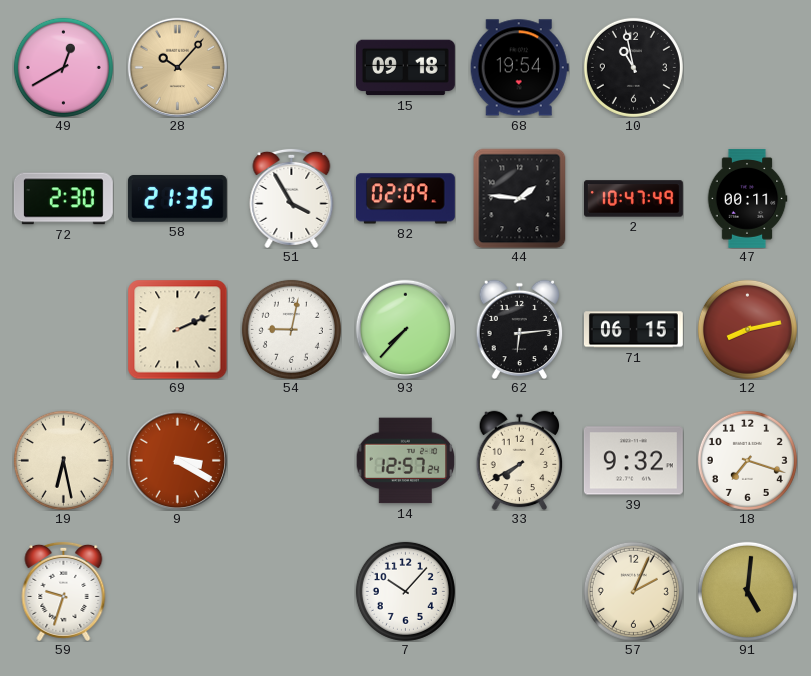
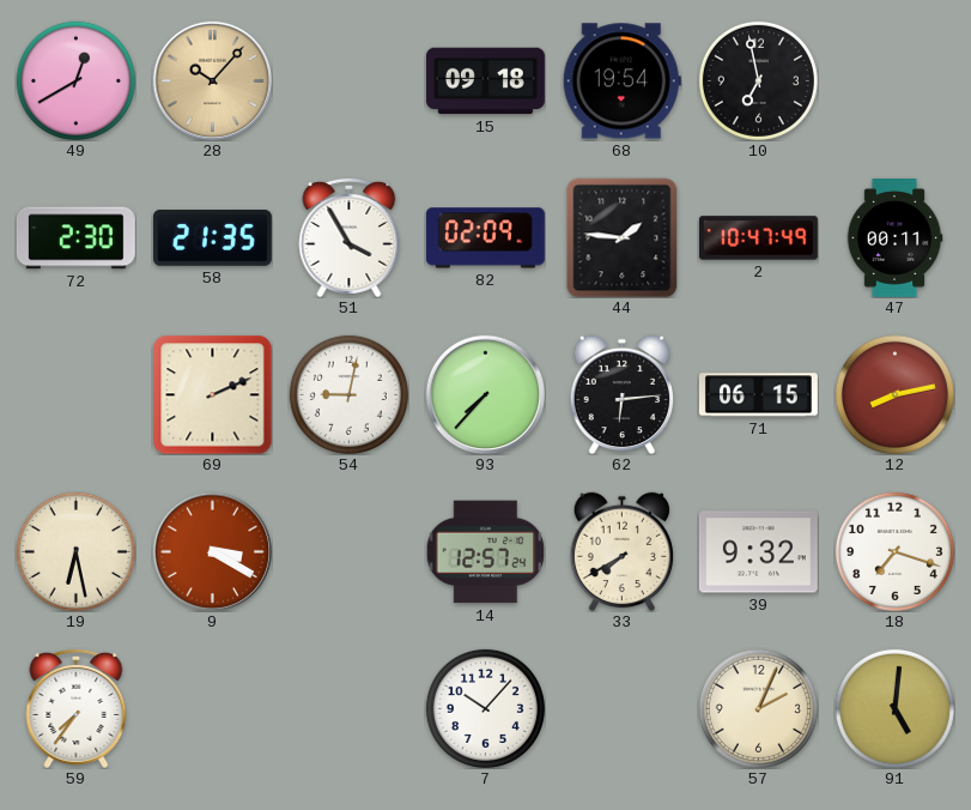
10: 10:58 -> 6:58 (758, 80)
59: 9:33 -> 7:36 (77, 708)
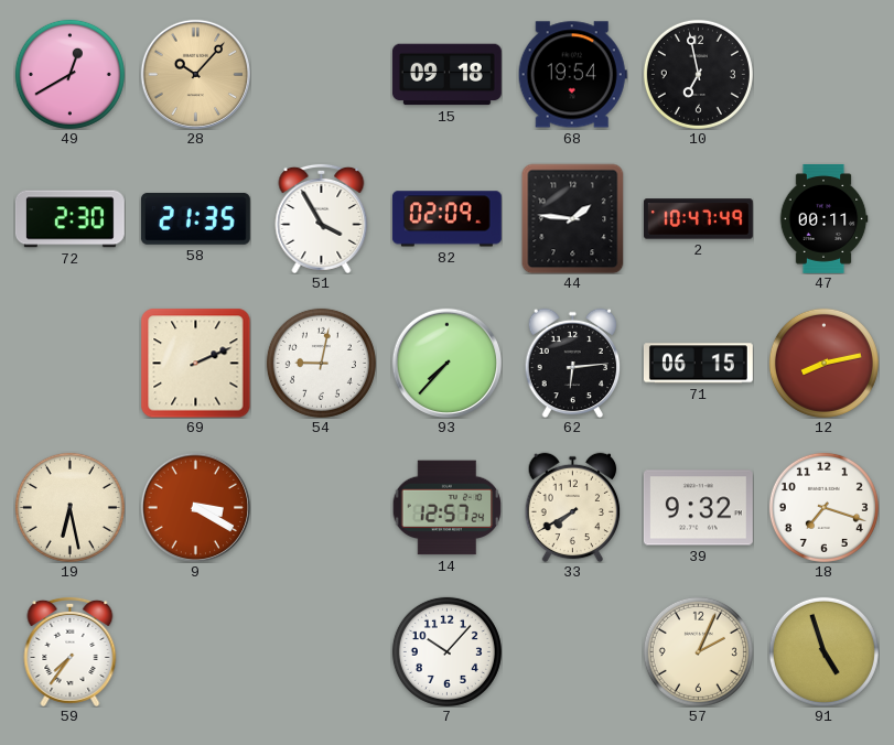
91: 5:01 -> 4:57 (823, 651)
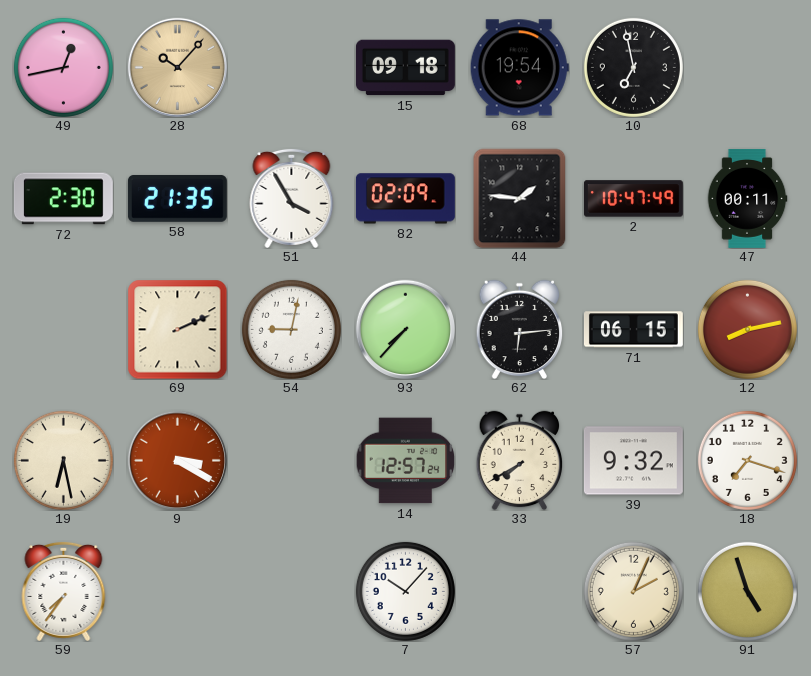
49: 12:40 -> 12:43 (63, 67)
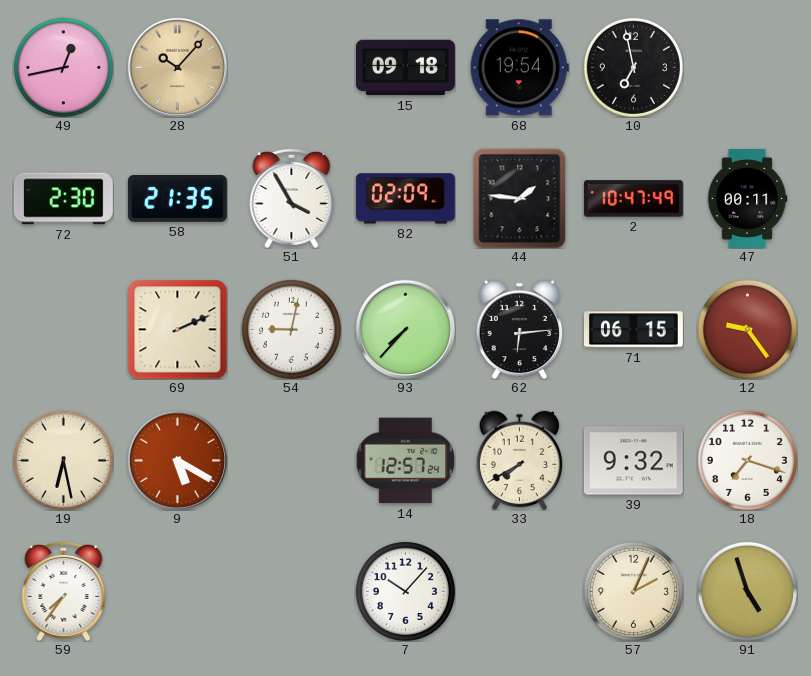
12: 8:13 -> 9:24 (747, 329)
9: 3:20 -> 5:20 (177, 460)
